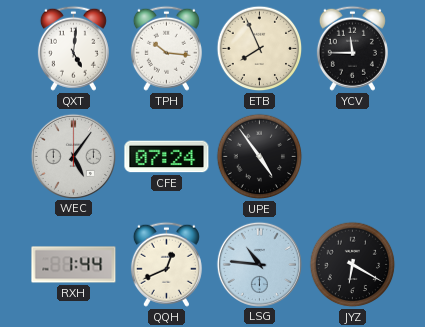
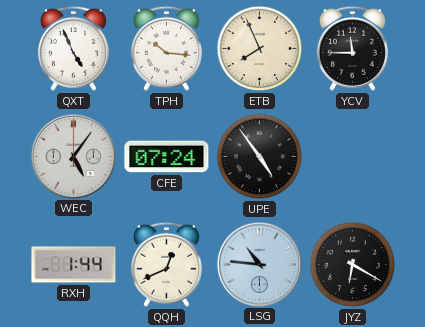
QXT: 5:01 -> 4:56 (73, 48)
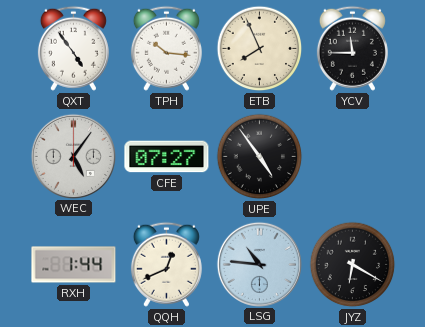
QXT: 4:56 -> 4:54 (73, 48)
CFE: 07:24 -> 07:27 (167, 157)
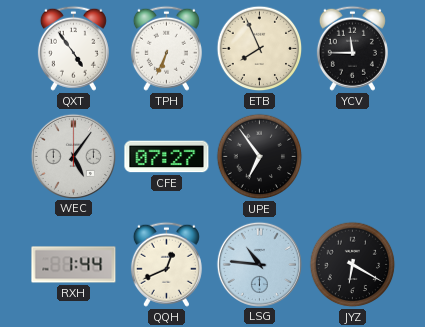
TPH: 10:16 -> 6:34 (166, 48)
UPE: 4:54 -> 6:54 (260, 157)
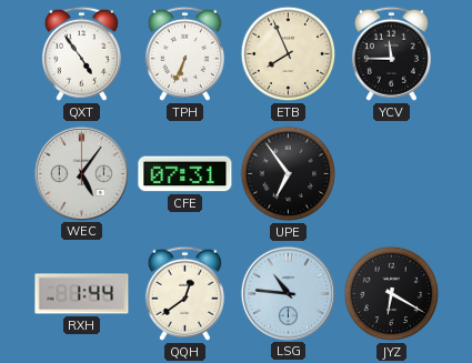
CFE: 07:27 -> 07:31 (185, 174)
QQH: 12:41 -> 12:39 (184, 293)
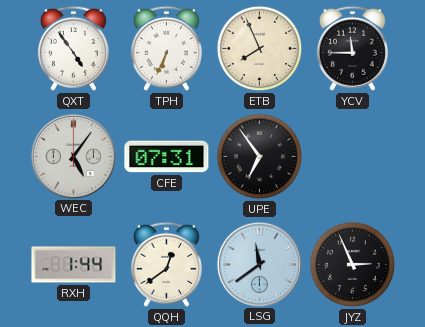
LSG: 10:46 -> 11:39 (259, 264)
JYZ: 6:20 -> 2:56 (353, 265)
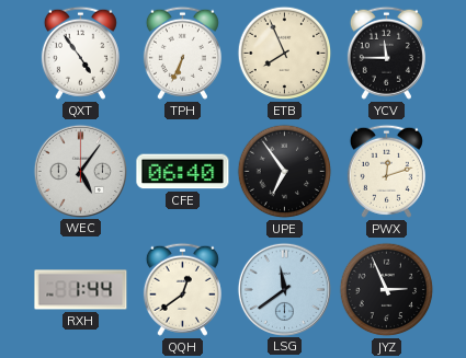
CFE: 07:31 -> 06:40 (183, 172)
PWX: none -> 12:12 (386, 171)
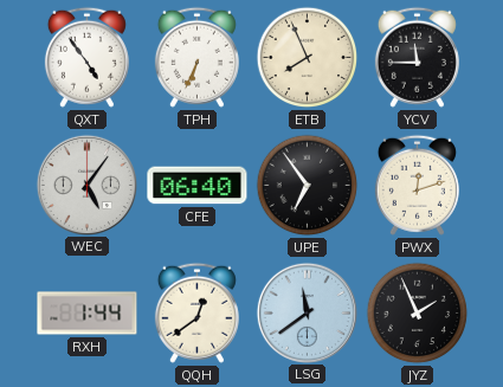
JYZ: 2:56 -> 1:56 (418, 314)
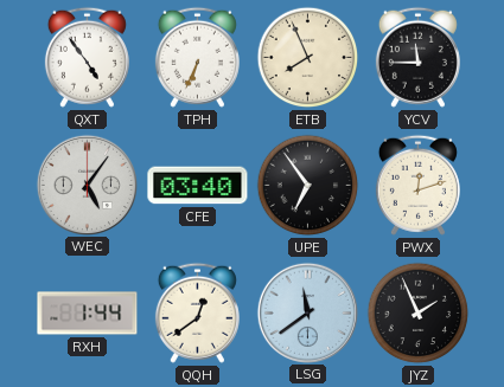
CFE: 06:40 -> 03:40 (198, 186)
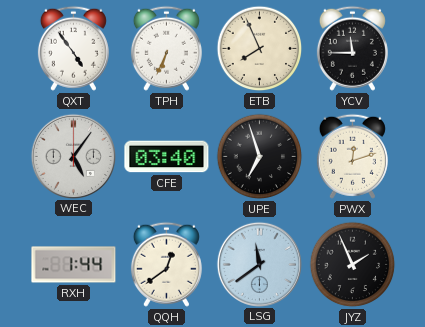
UPE: 6:54 -> 6:57 (260, 157)
